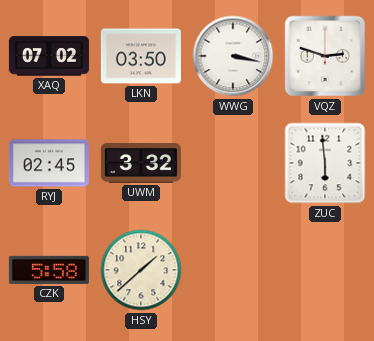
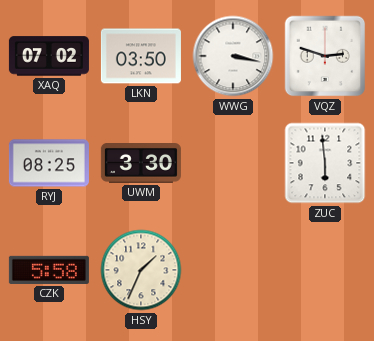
RYJ: 02:45 -> 08:25 (49, 163)
UWM: 3:32 -> 3:30 (141, 164)
HSY: 1:38 -> 1:34 (141, 270)
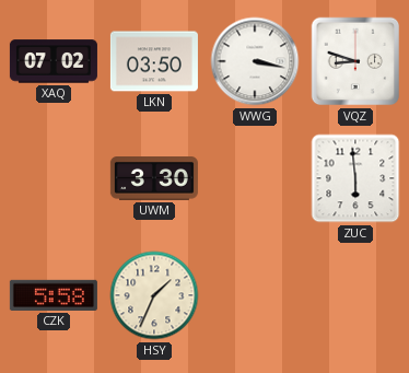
VQZ: 2:48 -> 8:48 (355, 61)
RYJ: 08:25 -> none (49, 163)
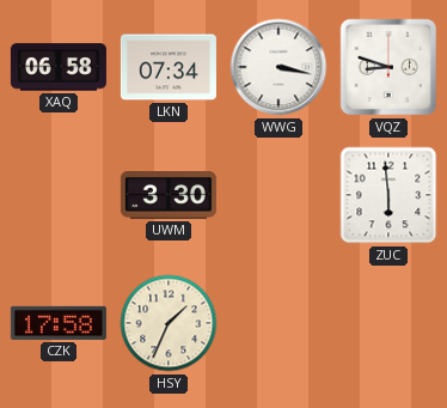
XAQ: 07:02 -> 06:58 (59, 67)
LKN: 03:50 -> 07:34 (169, 67)
CZK: 5:58 -> 17:58 (59, 323)
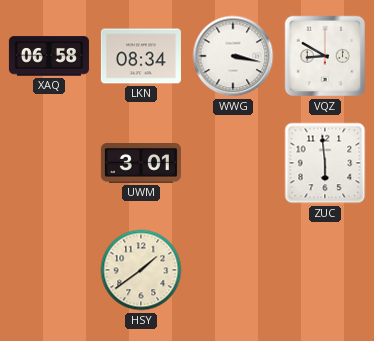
LKN: 07:34 -> 08:34 (141, 56)
VQZ: 8:48 -> 8:50 (325, 56)
UWM: 3:30 -> 3:01 (141, 164)
CZK: 17:58 -> none (59, 323)
HSY: 1:34 -> 1:39 (141, 270)
